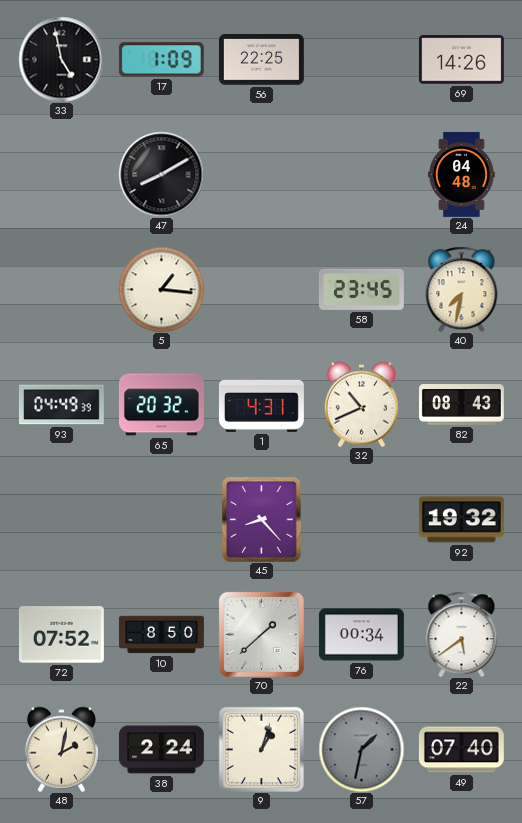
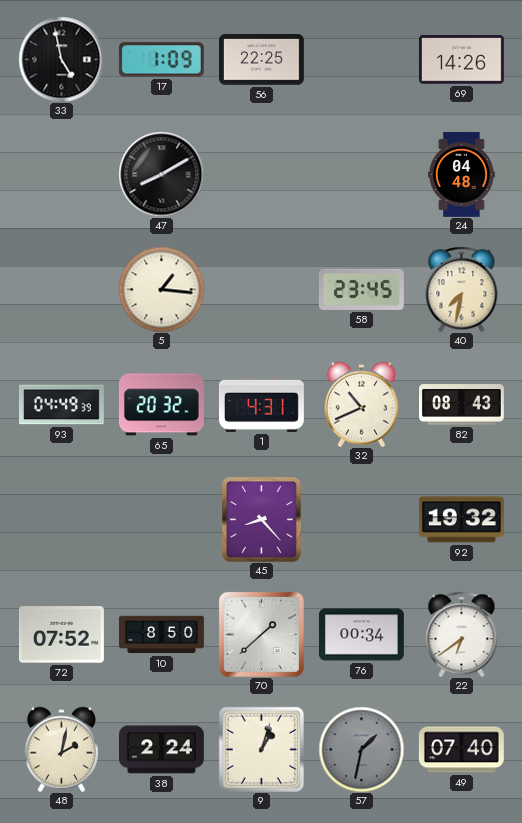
22: 5:39 -> 6:39 (462, 634)
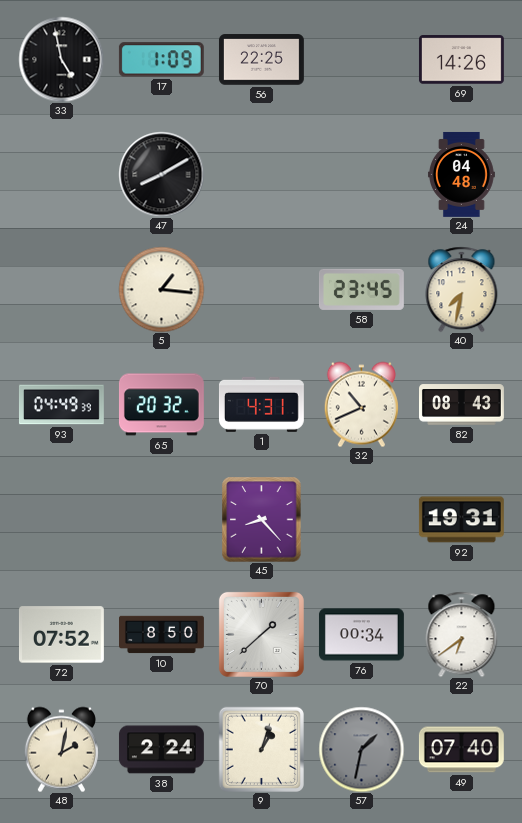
92: 19:32 -> 19:31 (461, 520)
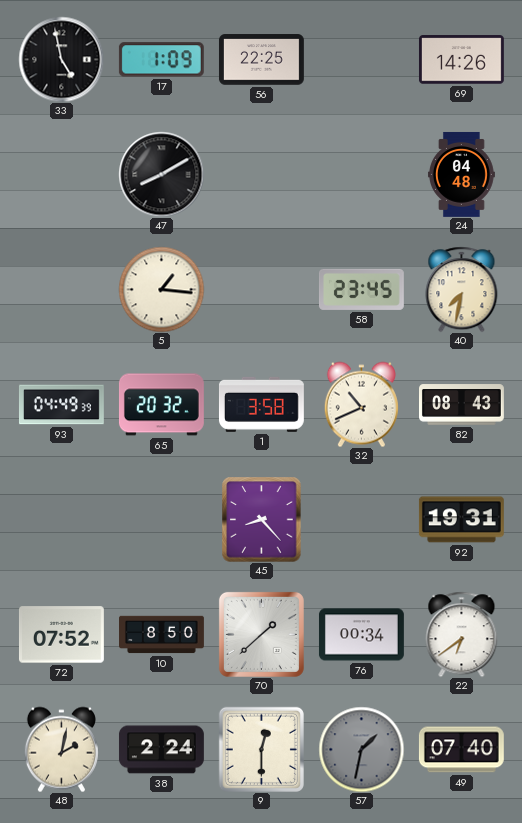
1: 4:31 -> 3:58 (261, 404)
9: 1:03 -> 12:30 (261, 749)
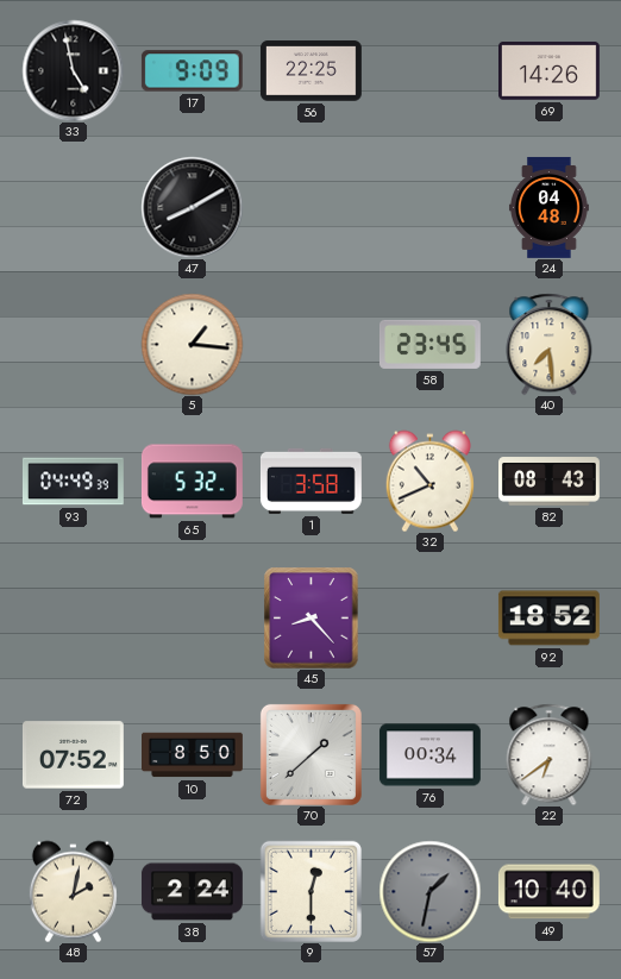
17: 1:09 -> 9:09 (192, 71)
40: 7:32 -> 7:29 (550, 344)
65: 20:32 -> 5:32 (192, 482)
92: 19:31 -> 18:52 (548, 619)
49: 07:40 -> 10:40 (548, 892)
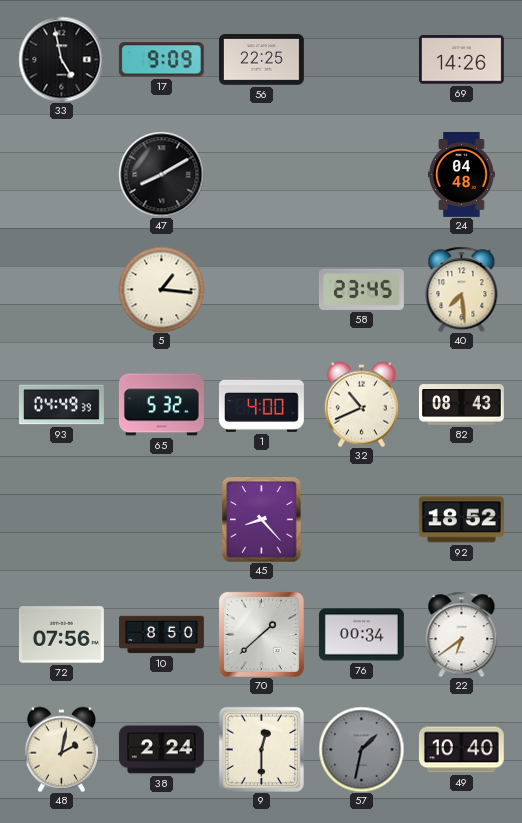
1: 3:58 -> 4:00 (261, 404)
72: 07:52 -> 07:56 (61, 635)
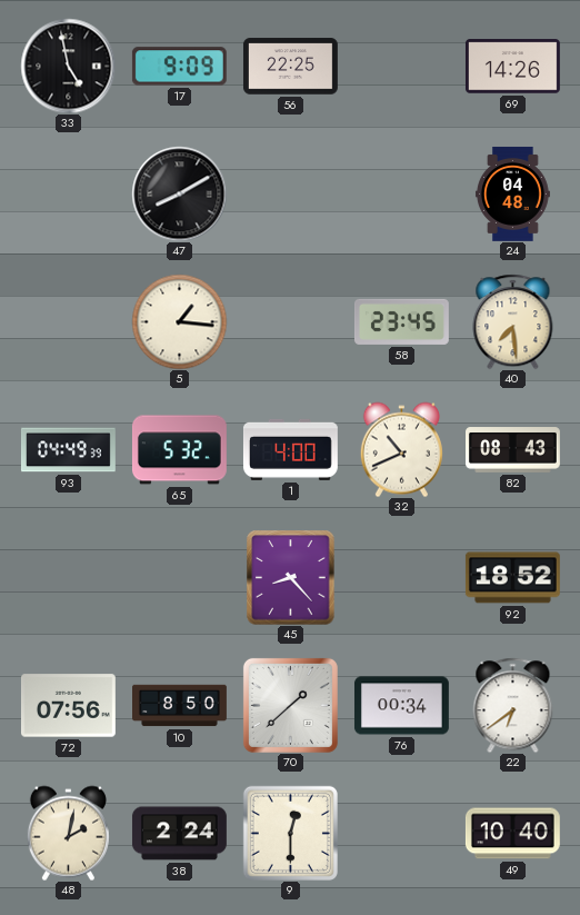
57: 1:32 -> none (361, 749)
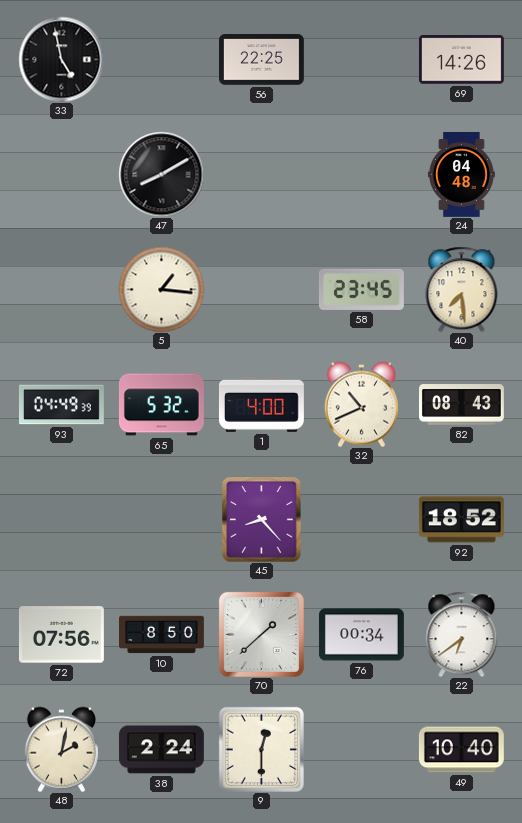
17: 9:09 -> none (179, 67)
